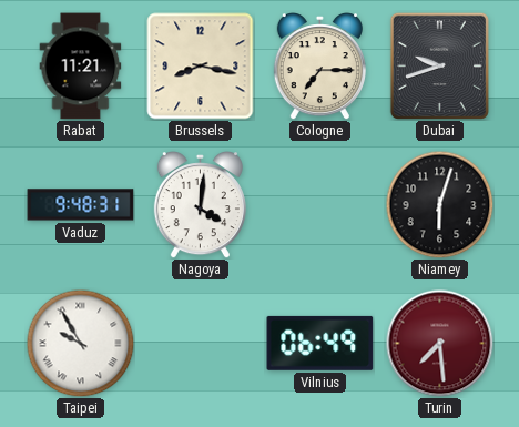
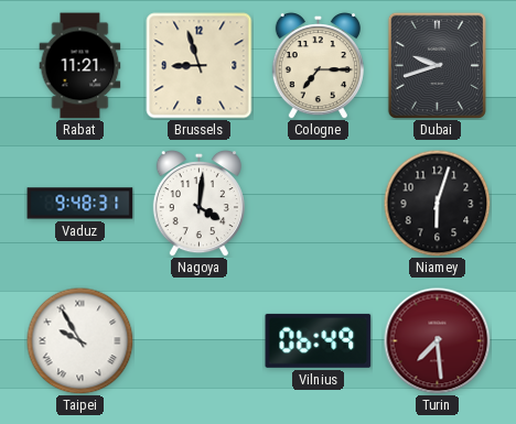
Brussels: 8:17 -> 8:57 (200, 66)
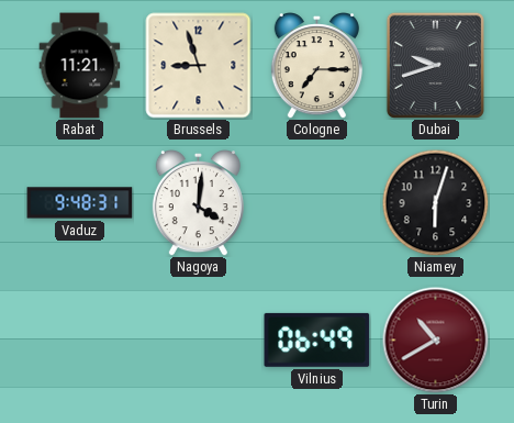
Taipei: 9:55 -> none (79, 340)
Turin: 7:29 -> 10:40 (436, 341)
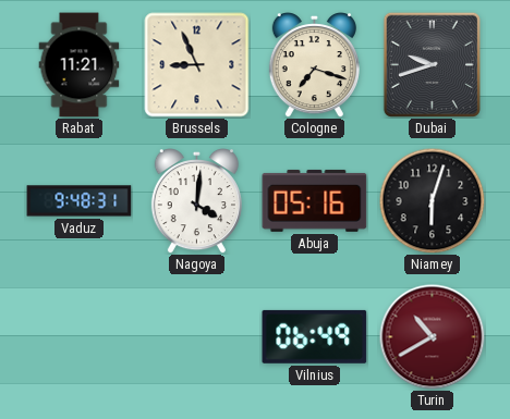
Brussels: 8:57 -> 8:56 (197, 65)
Cologne: 7:15 -> 7:18 (314, 65)
Abuja: none -> 05:16 (315, 200)
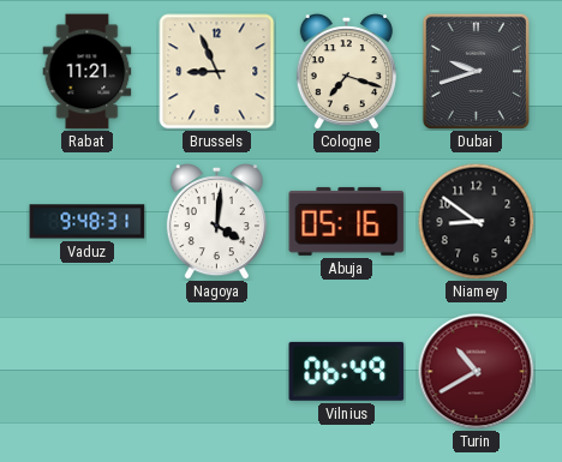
Niamey: 6:03 -> 8:51 (476, 221)
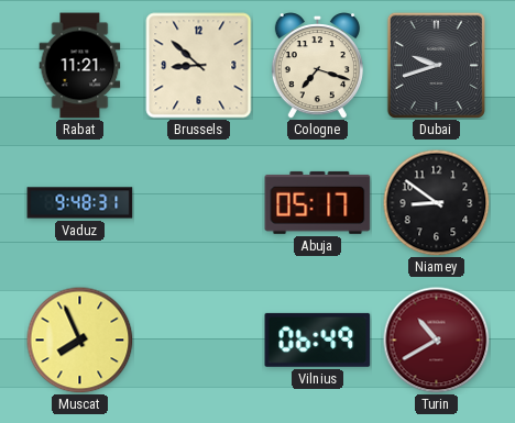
Brussels: 8:56 -> 8:52 (199, 66)
Nagoya: 4:01 -> none (216, 222)
Abuja: 05:16 -> 05:17 (318, 202)
Muscat: none -> 7:56 (79, 339)
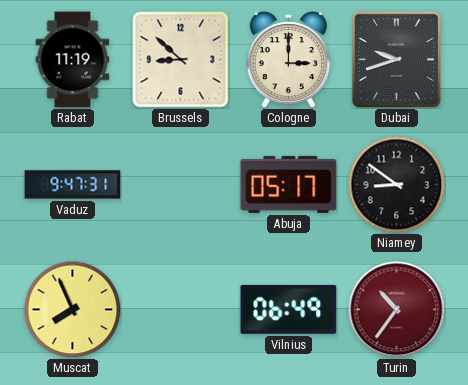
Rabat: 11:21 -> 11:19 (73, 60)
Cologne: 7:18 -> 3:00 (288, 60)
Vaduz: 9:48 -> 9:47 (73, 185)
Turin: 10:40 -> 10:36 (397, 310)
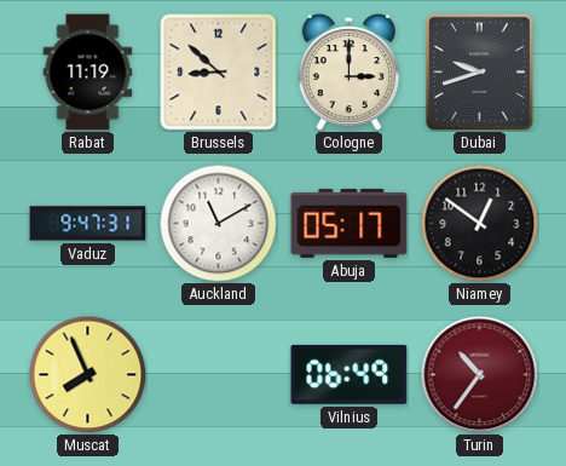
Auckland: none -> 11:10 (218, 223)
Niamey: 8:51 -> 12:51 (479, 223)
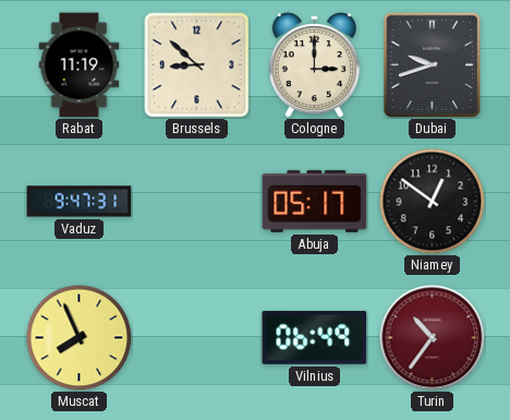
Auckland: 11:10 -> none (218, 223)
